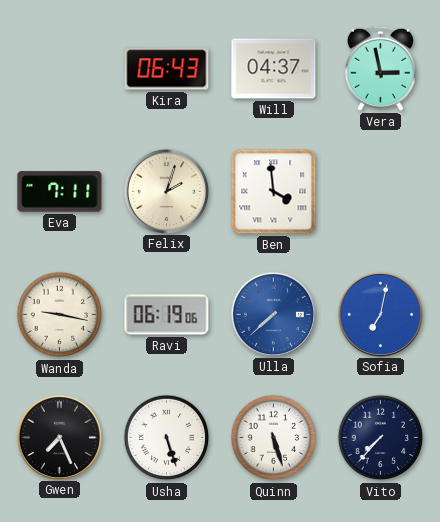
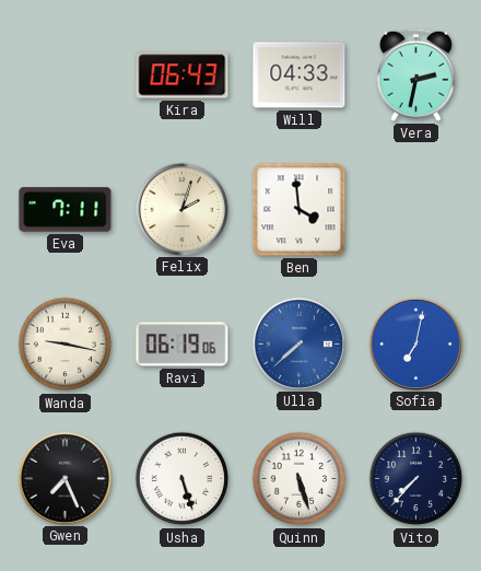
Will: 04:37 -> 04:33 (300, 75)
Vera: 2:58 -> 2:32 (415, 74)
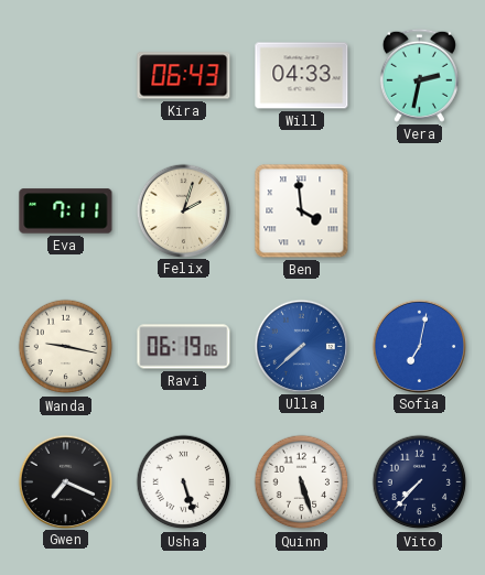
Gwen: 7:26 -> 7:19 (65, 481)
